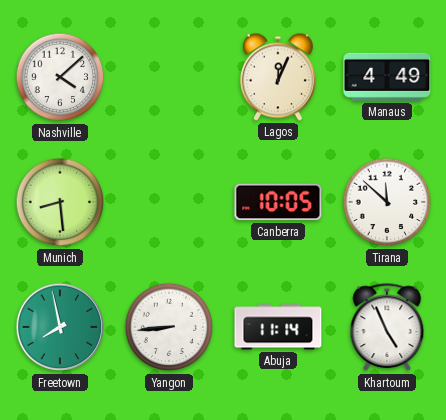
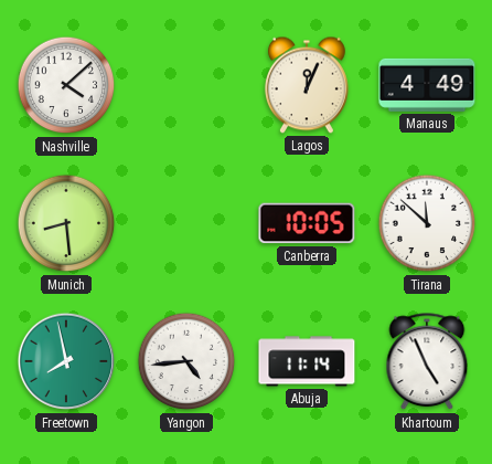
Yangon: 8:44 -> 4:44 (186, 361)
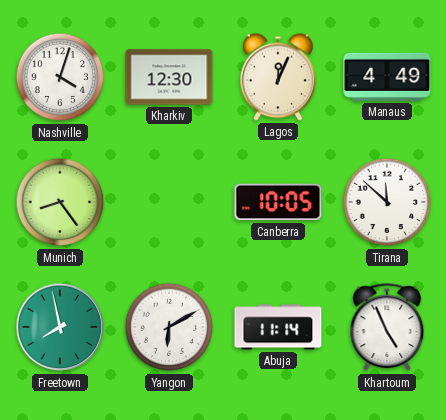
Nashville: 4:08 -> 4:03 (60, 77)
Kharkiv: none -> 12:30 (169, 77)
Munich: 8:29 -> 8:24 (60, 202)
Yangon: 4:44 -> 6:10 (169, 327)
